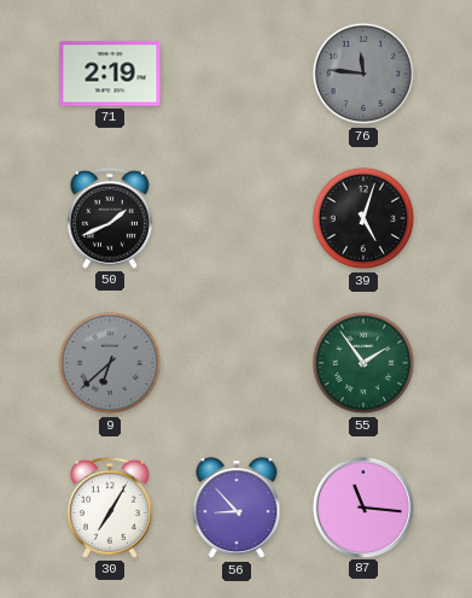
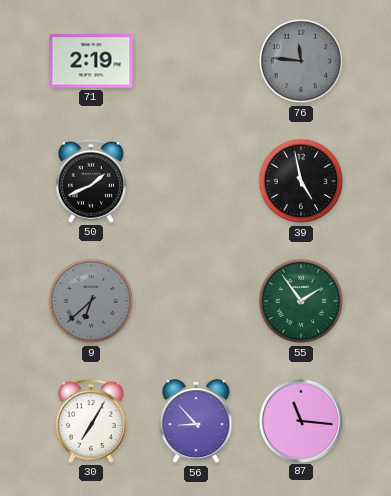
39: 5:03 -> 4:58 (301, 181)
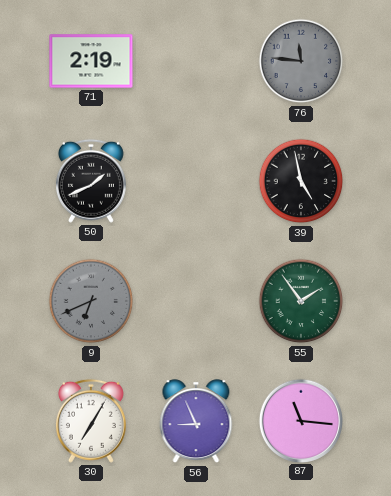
9: 6:38 -> 6:41 (91, 301)
56: 8:53 -> 8:56 (196, 422)
